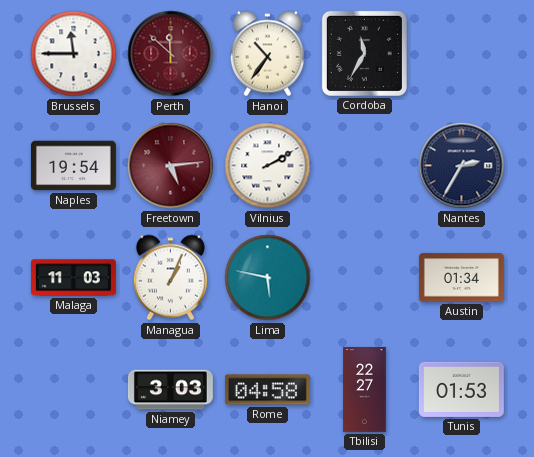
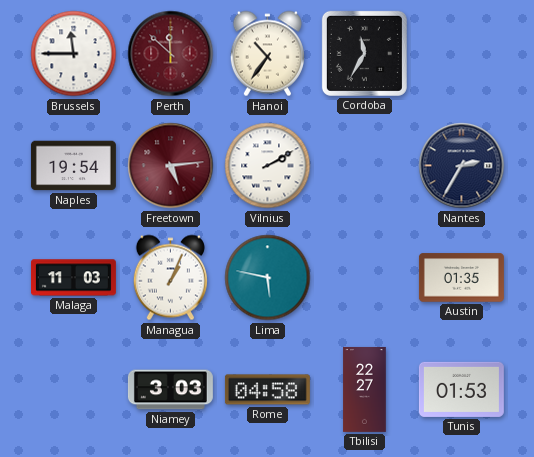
Austin: 01:34 -> 01:35 (461, 278)
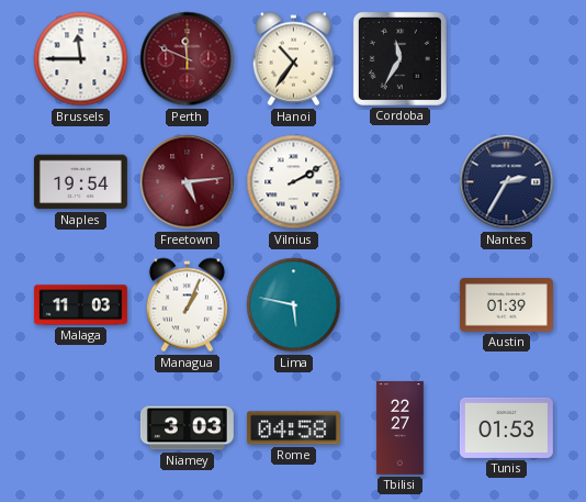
Perth: 11:52 -> 11:49 (188, 59)
Austin: 01:35 -> 01:39 (506, 305)
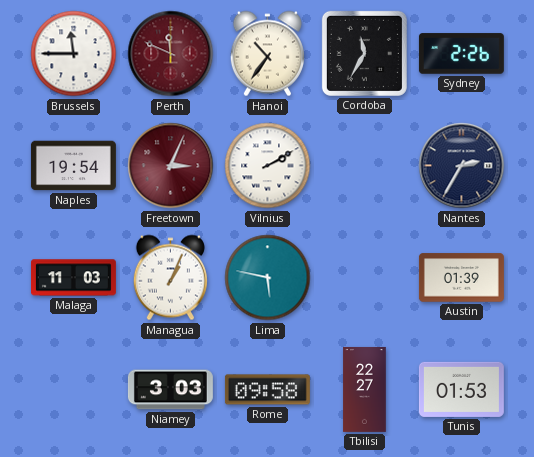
Sydney: none -> 2:26 (461, 54)
Freetown: 5:14 -> 3:04 (171, 166)
Rome: 04:58 -> 09:58 (267, 390)
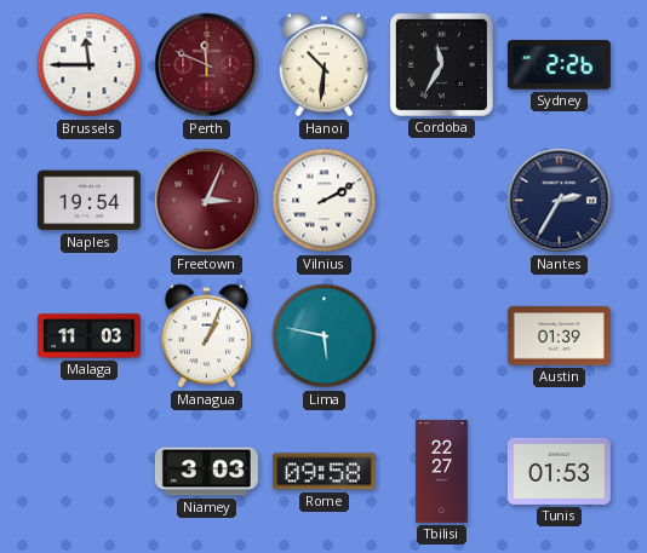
Hanoi: 10:36 -> 10:31 (323, 65)
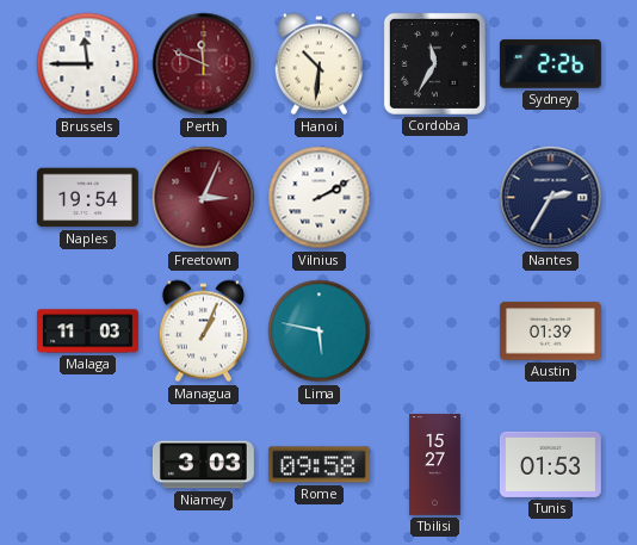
Tbilisi: 22:27 -> 15:27 (435, 464)
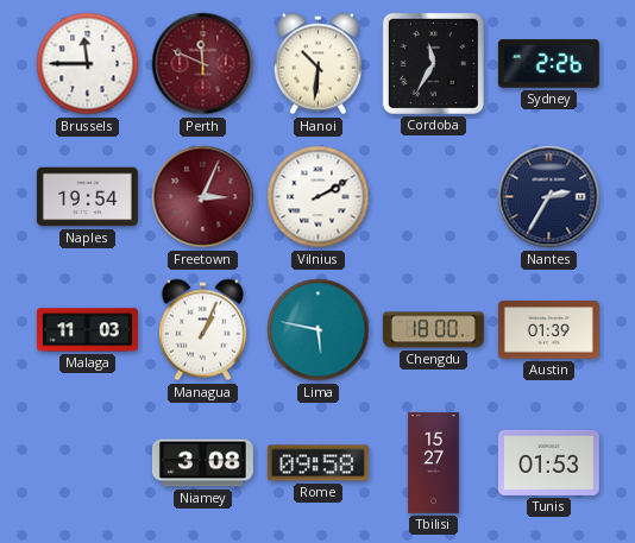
Chengdu: none -> 18:00 (433, 330)
Niamey: 3:03 -> 3:08 (202, 463)
